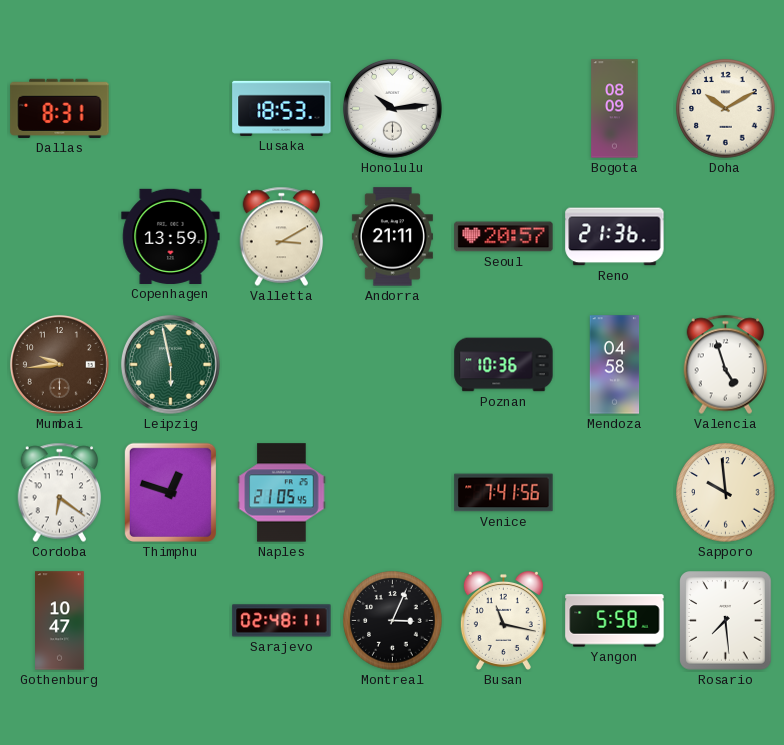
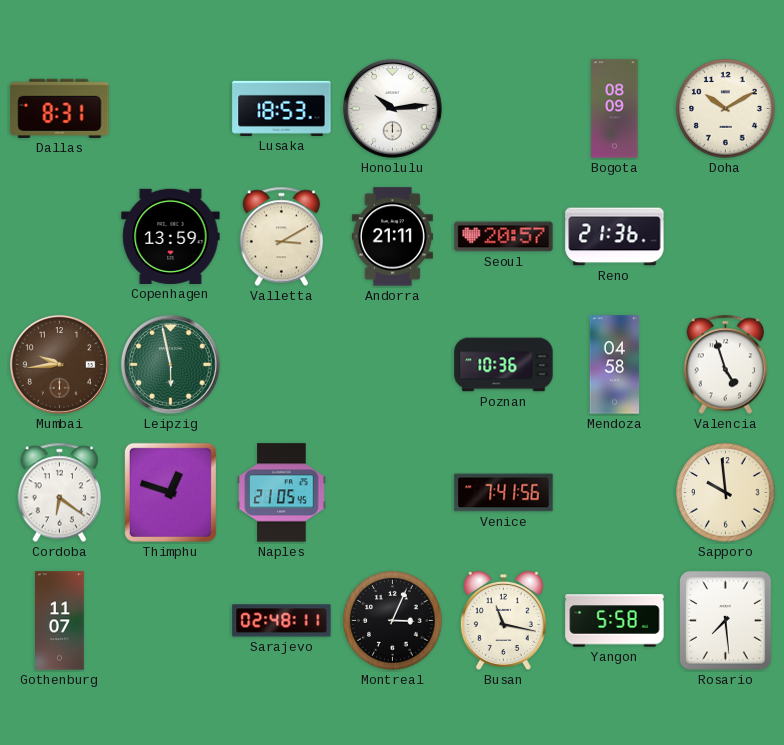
Gothenburg: 10:47 -> 11:07 (60, 621)
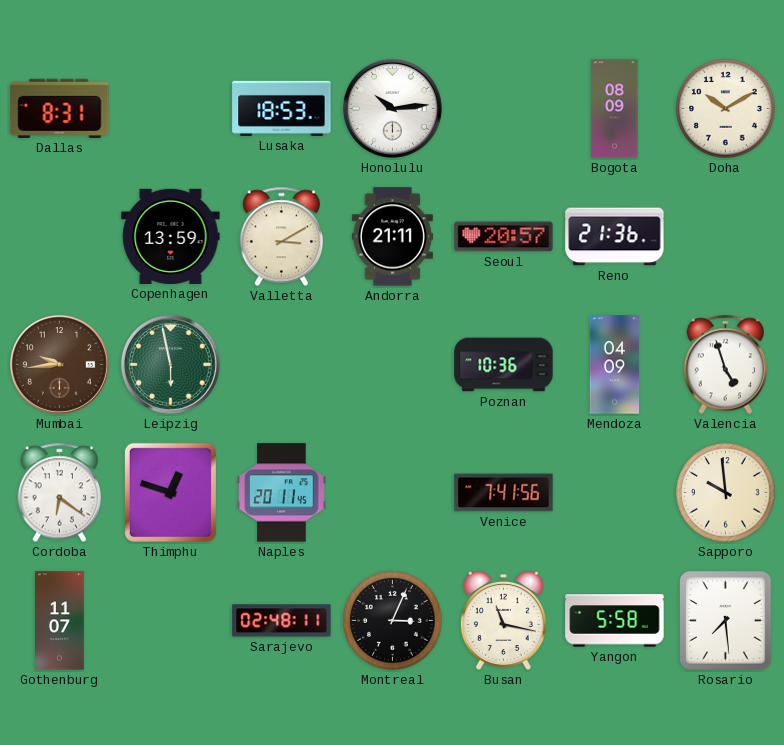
Mendoza: 04:58 -> 04:09 (615, 365)
Naples: 21:05 -> 20:11 (282, 493)
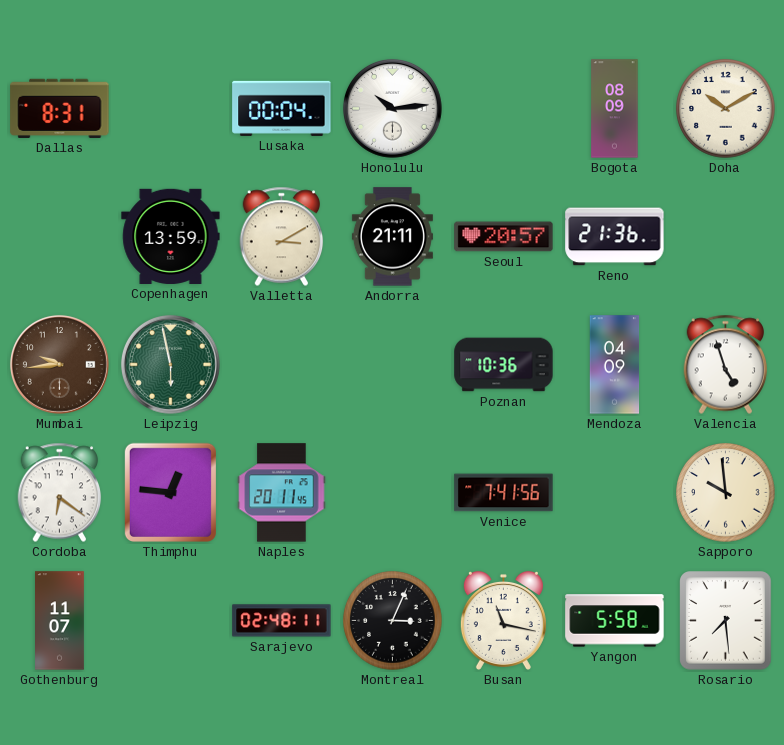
Lusaka: 18:53 -> 00:04 (282, 108)
Thimphu: 12:48 -> 12:46 (170, 492)
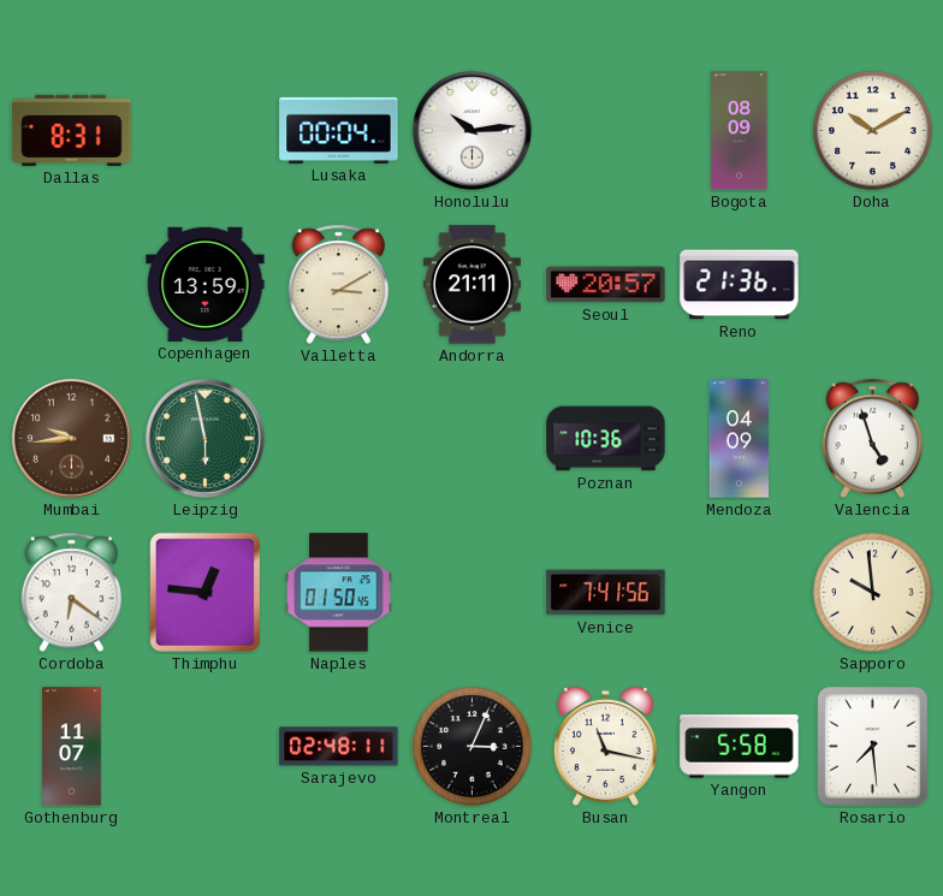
Naples: 20:11 -> 01:50 (339, 593)
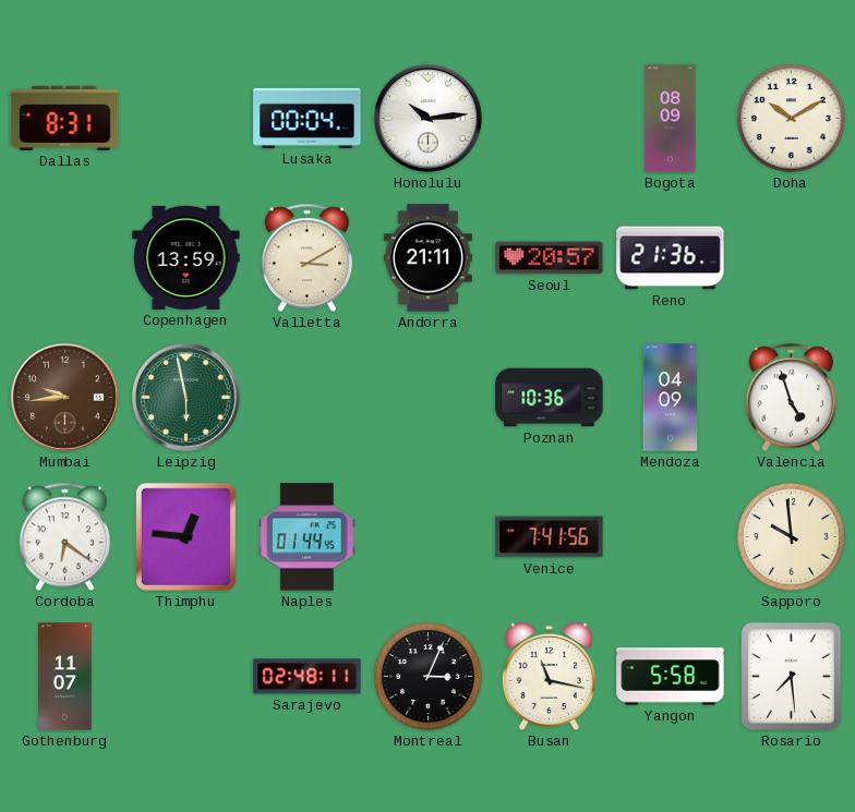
Naples: 01:50 -> 01:44 (308, 537)
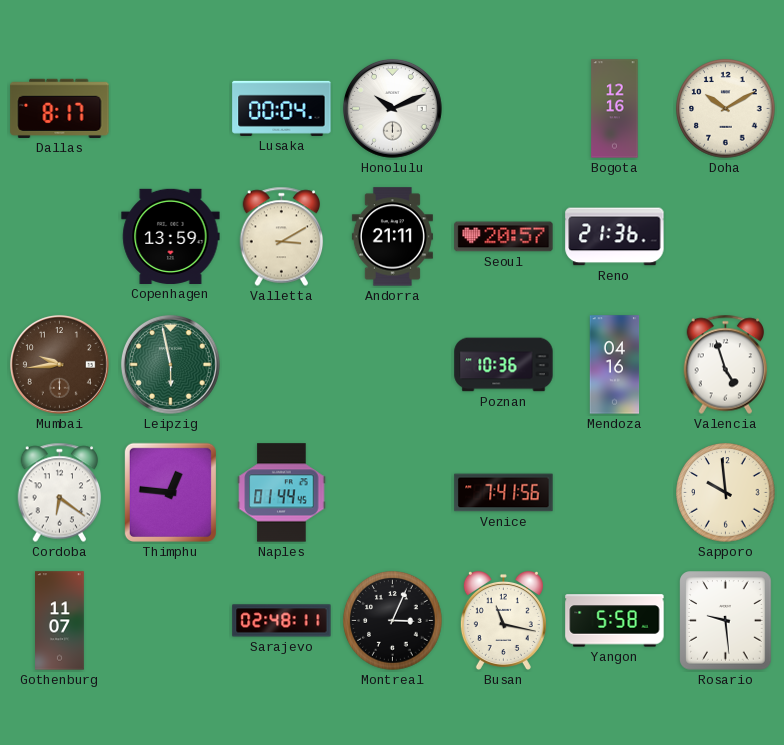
Dallas: 8:31 -> 8:17 (60, 108)
Honolulu: 10:14 -> 10:11 (392, 108)
Bogota: 08:09 -> 12:16 (615, 109)
Mendoza: 04:09 -> 04:16 (615, 365)
Rosario: 7:29 -> 9:29 (726, 621)
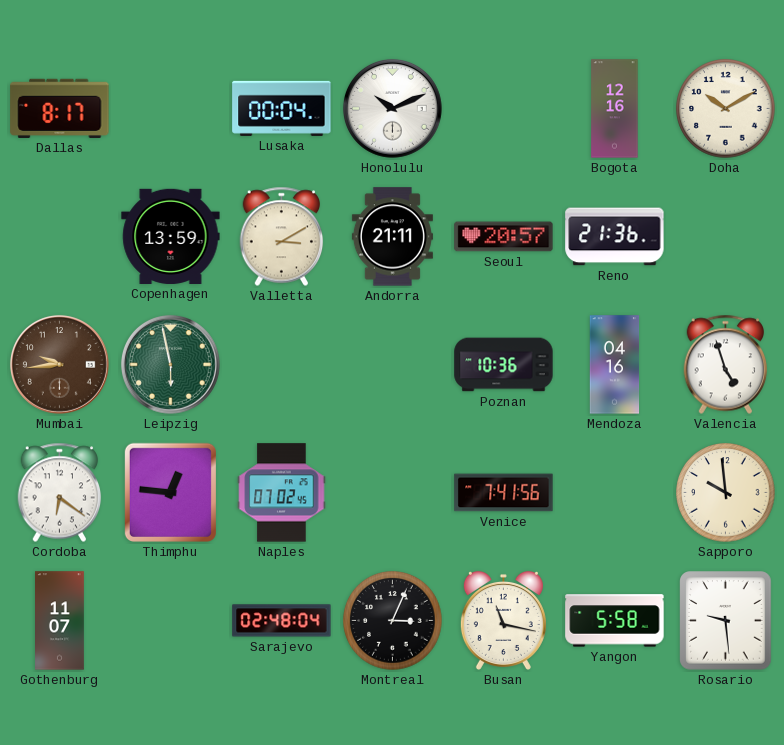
Naples: 01:44 -> 07:02 (282, 493)
Sarajevo: 02:48:11 -> 02:48:04 (282, 621)
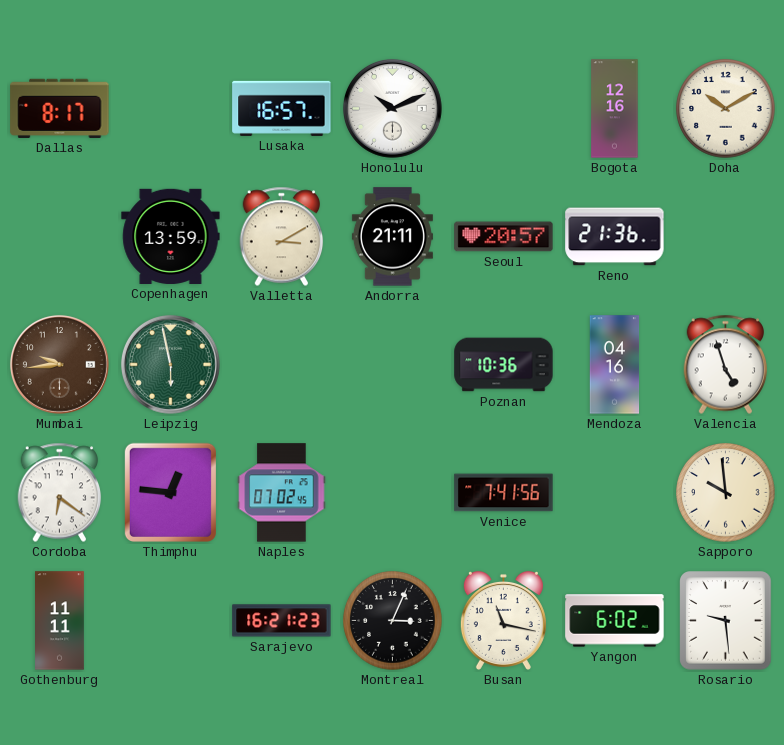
Lusaka: 00:04 -> 16:57 (282, 108)
Gothenburg: 11:07 -> 11:11 (60, 621)
Sarajevo: 02:48 -> 16:21 (282, 621)
Yangon: 5:58 -> 6:02 (615, 621)
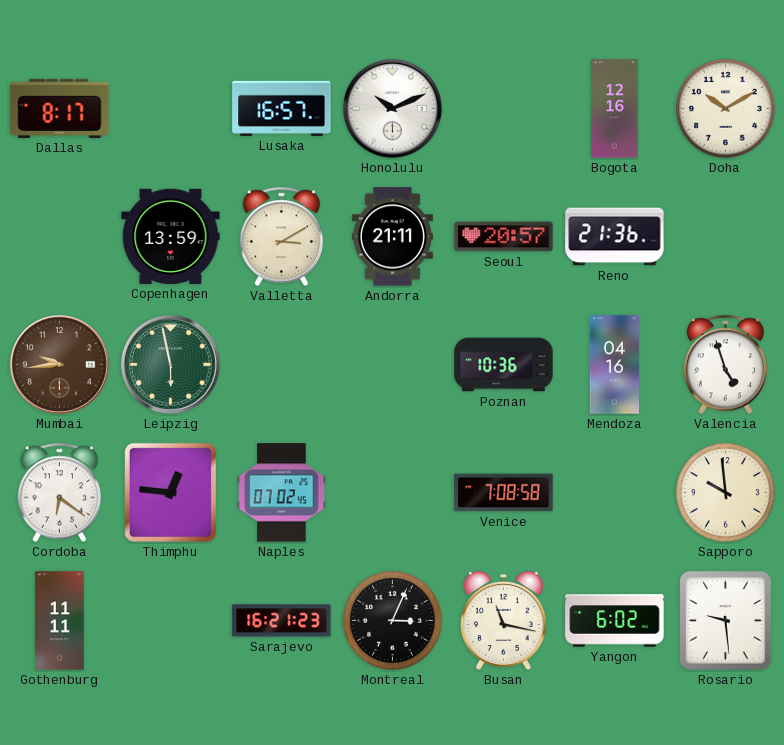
Venice: 7:41 -> 7:08 (504, 493)
